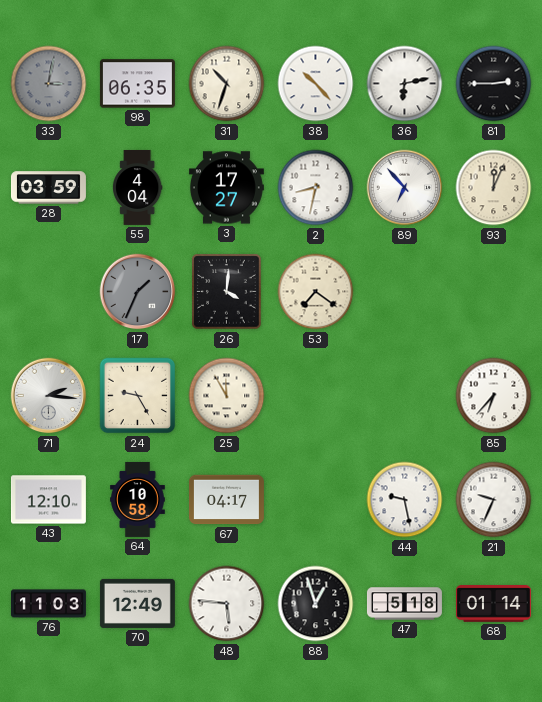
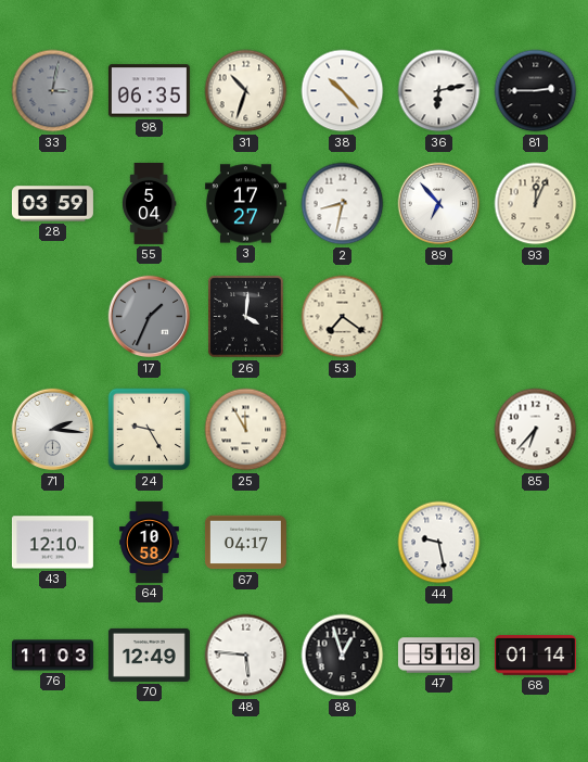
55: 4:04 -> 5:04 (150, 203)
21: 9:34 -> none (494, 500)
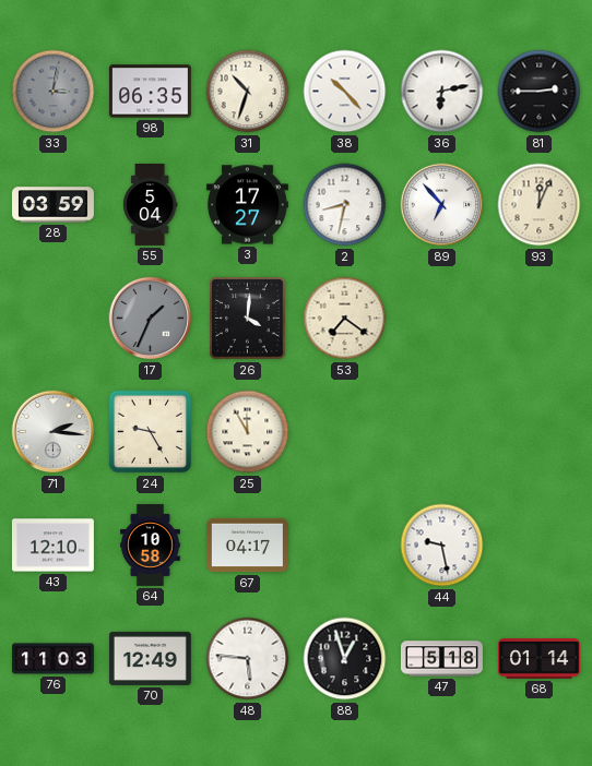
85: 6:37 -> none (536, 430)
